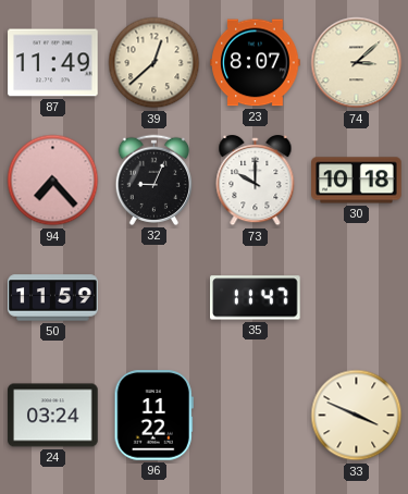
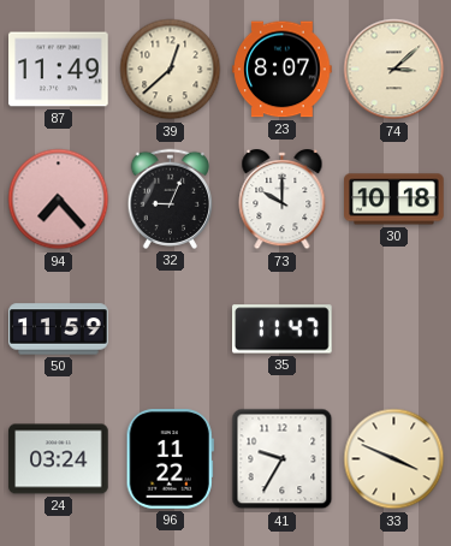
41: none -> 9:35 (283, 459)
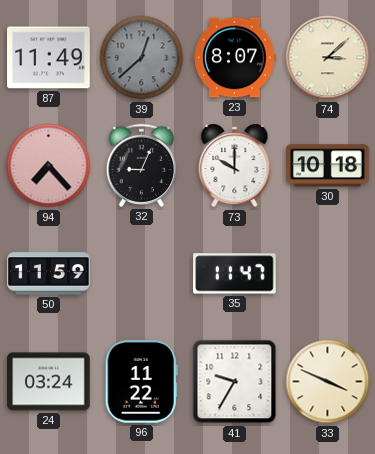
39 dial: cream -> grey (142, 58)
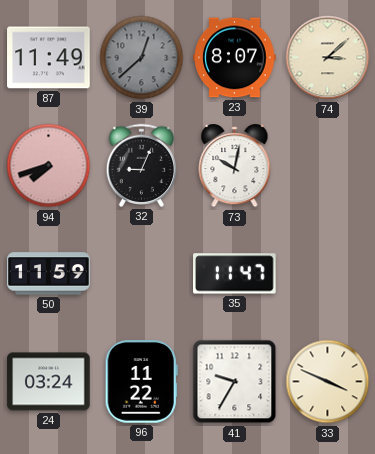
94: 7:23 -> 7:42 (49, 166)
73: 10:00 -> 10:02 (235, 167)
30: 10:18 -> none (328, 166)
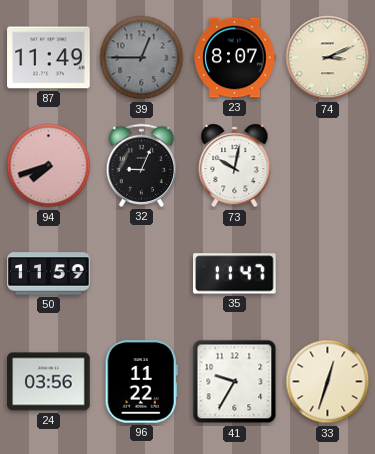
39: 12:38 -> 12:45 (142, 58)
74: 3:08 -> 3:11 (328, 58)
24: 03:24 -> 03:56 (49, 382)
33: 3:49 -> 12:33 (328, 382)
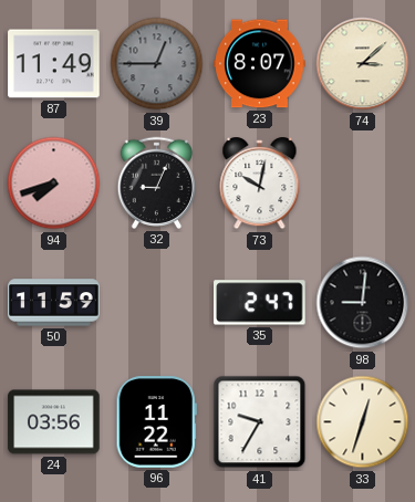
74: 3:11 -> 3:08 (363, 64)
35: 11:47 -> 2:47 (260, 303)
98: none -> 9:01 (363, 303)
